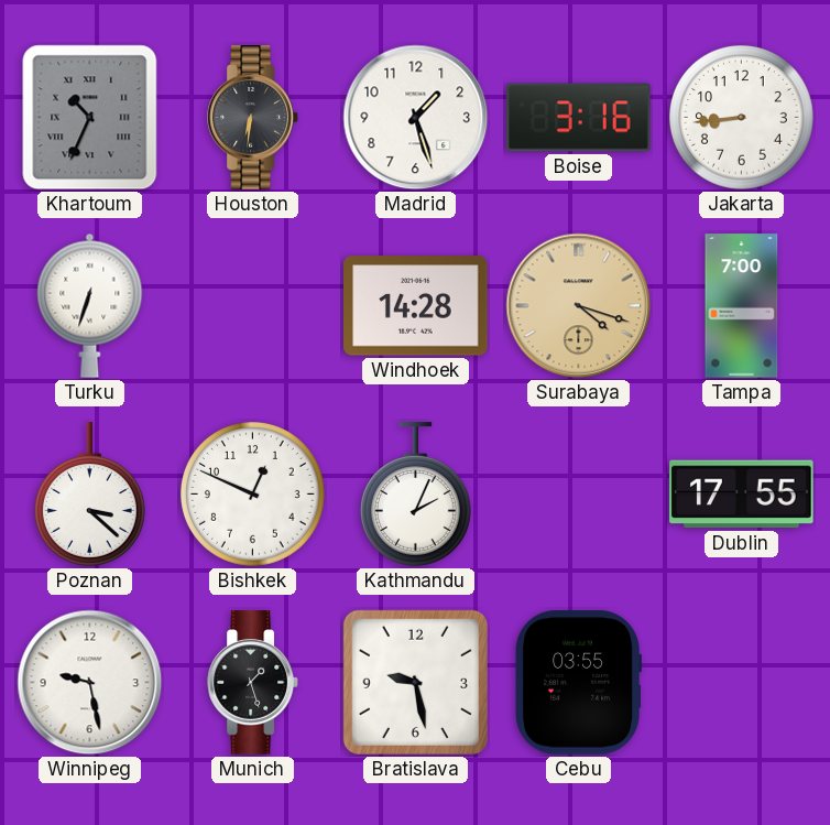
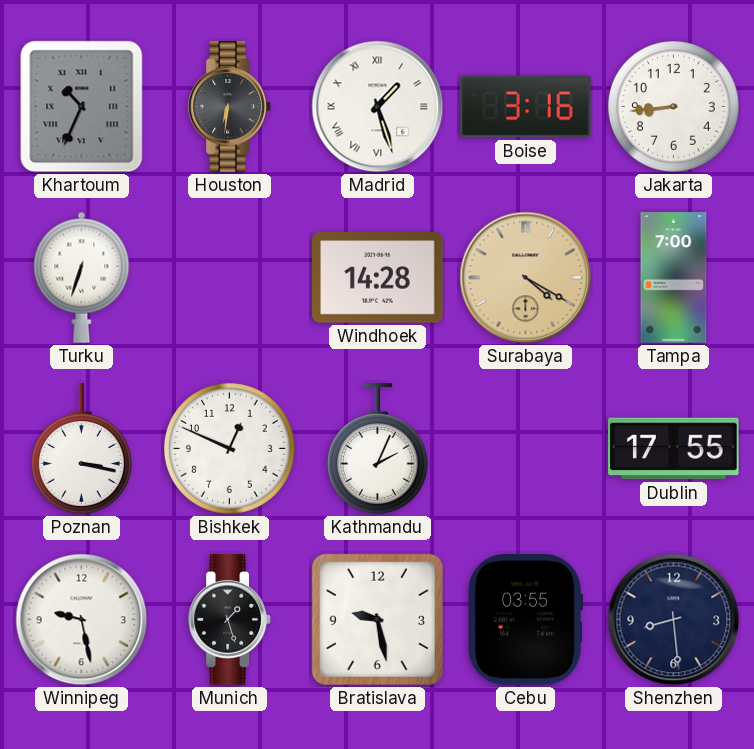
Madrid numerals: Arabic -> Roman (378, 107)
Surabaya: 4:18 -> 4:20 (526, 278)
Poznan: 3:22 -> 3:17 (81, 449)
Shenzhen: none -> 8:29 (674, 620)
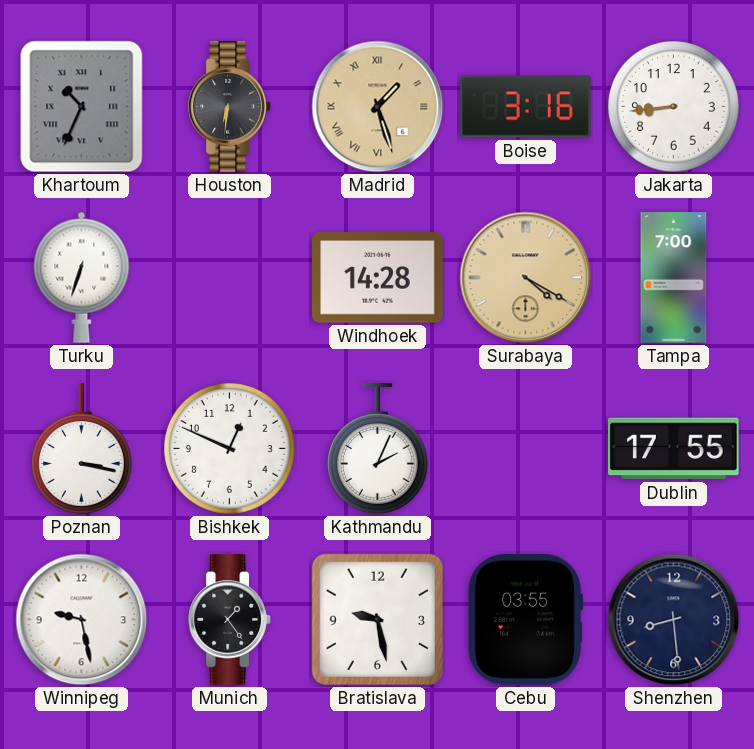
Madrid dial: white -> champagne (378, 107)
Munich: 1:27 -> 1:24 (230, 620)
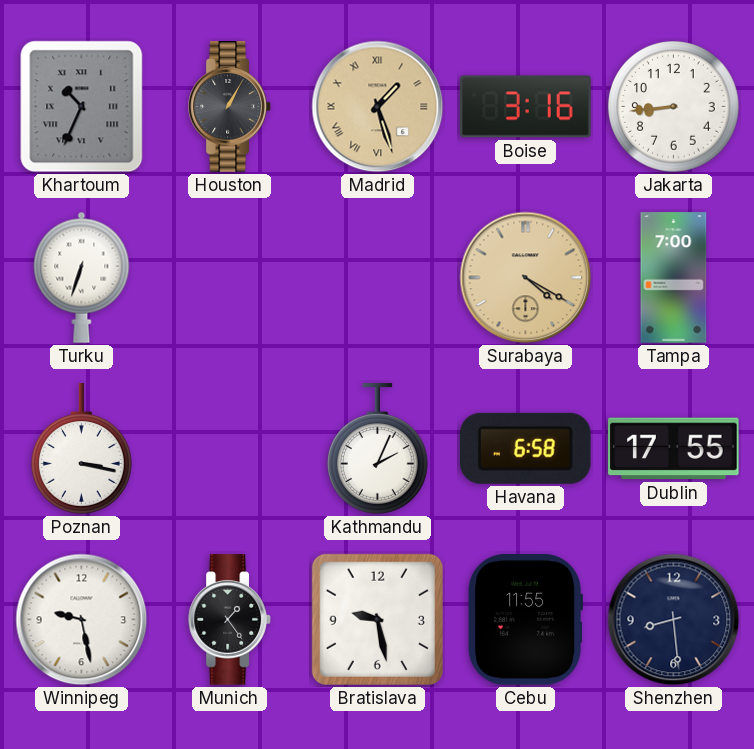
Houston: 6:31 -> 1:05 (230, 107)
Windhoek: 14:28 -> none (378, 278)
Bishkek: 12:49 -> none (230, 449)
Havana: none -> 6:58 (525, 448)
Cebu: 03:55 -> 11:55 (525, 620)
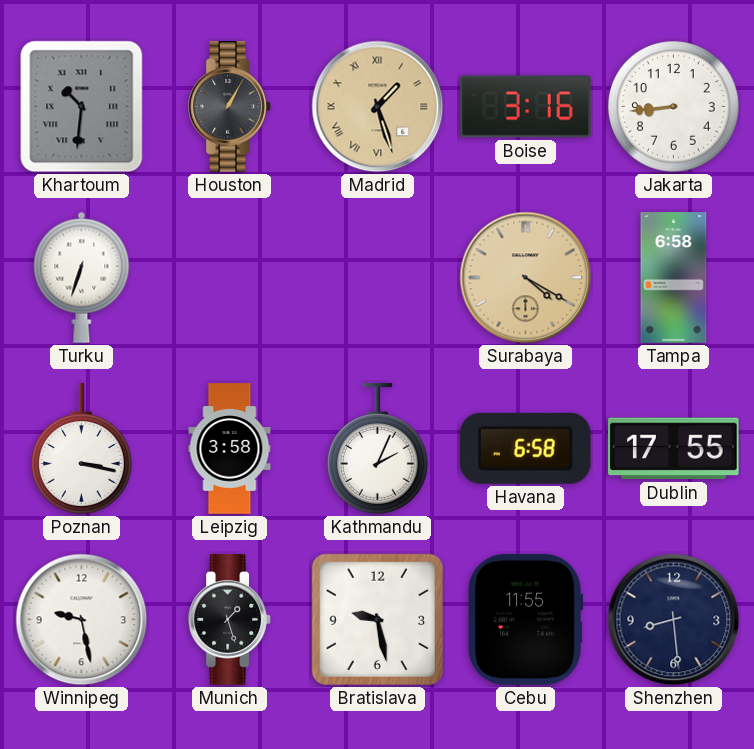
Khartoum: 10:34 -> 10:31 (82, 107)
Tampa: 7:00 -> 6:58 (674, 278)
Leipzig: none -> 3:58 (230, 449)
Munich: 1:24 -> 1:27 (230, 620)
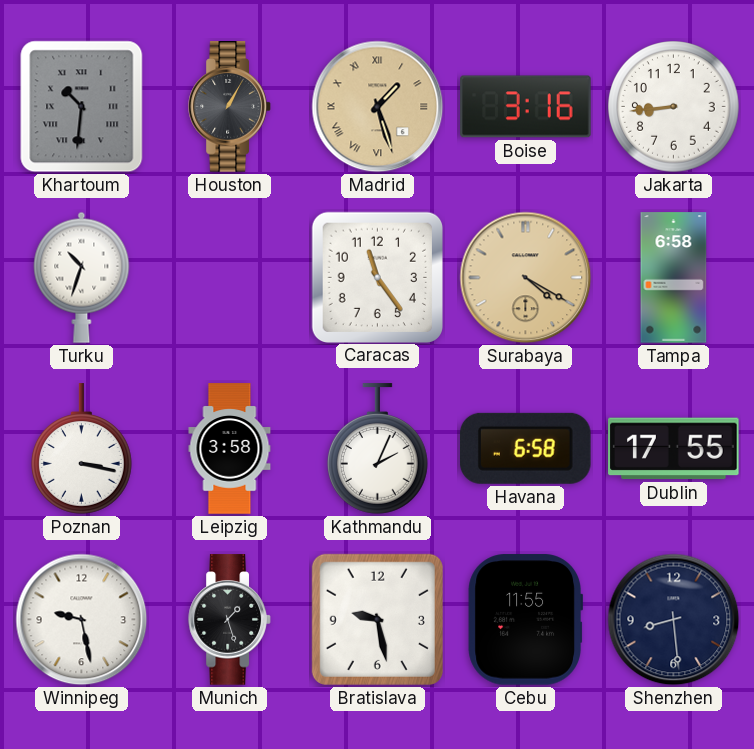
Turku: 6:33 -> 10:33 (82, 277)
Caracas: none -> 11:24 (377, 277)
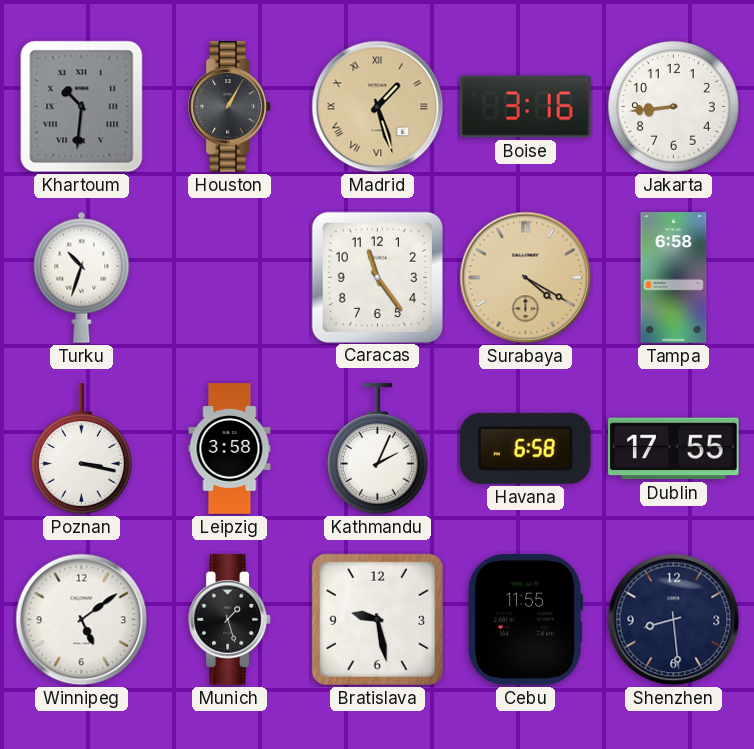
Winnipeg: 9:28 -> 5:09 (82, 620)
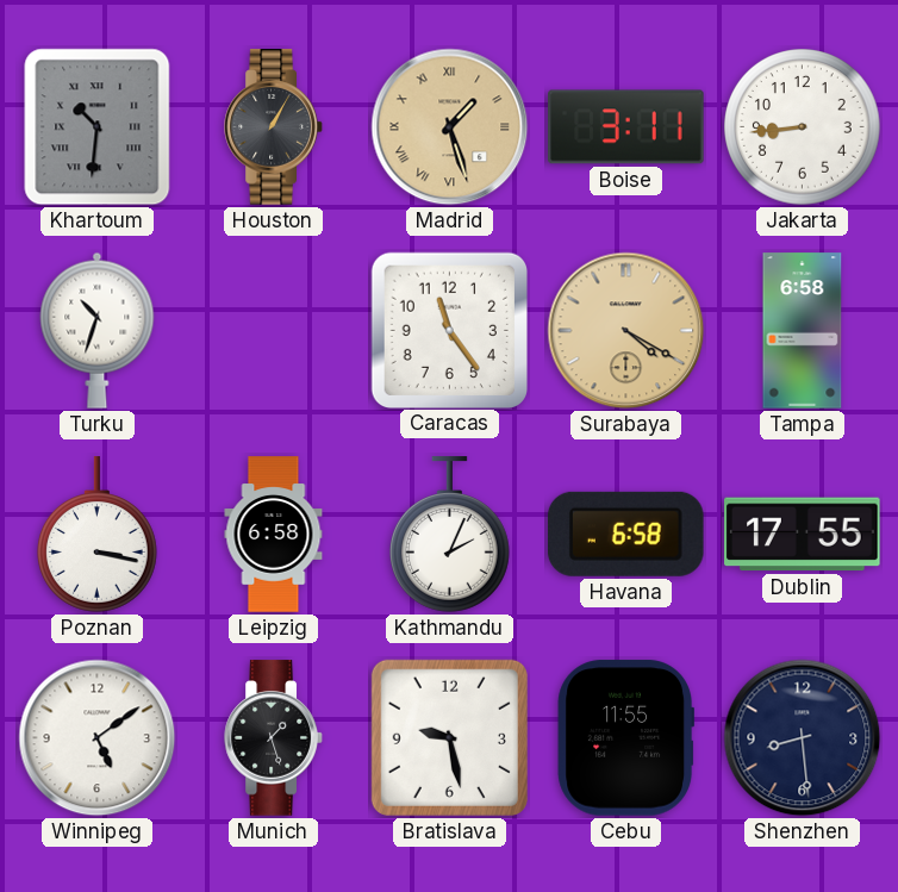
Boise: 3:16 -> 3:11 (626, 127)
Leipzig: 3:58 -> 6:58 (274, 535)
